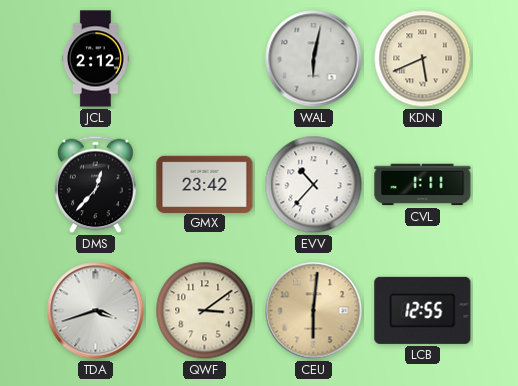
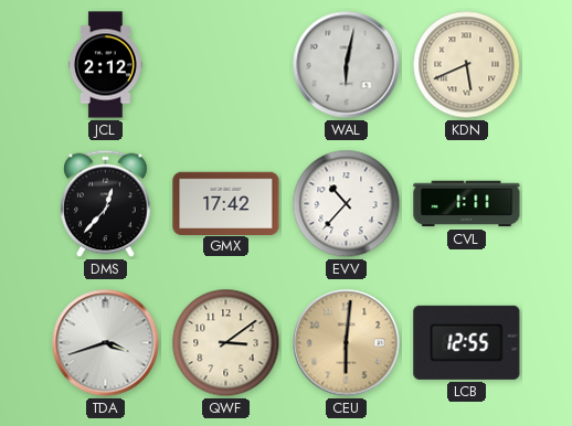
GMX: 23:42 -> 17:42 (226, 203)
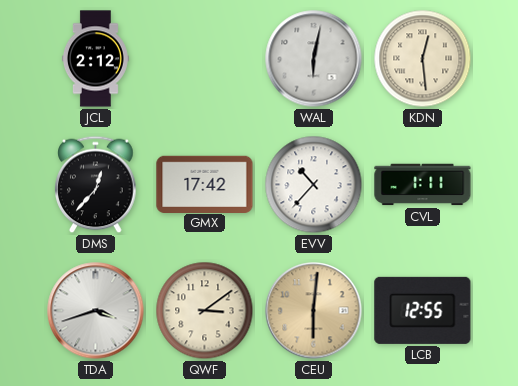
KDN: 5:41 -> 12:29 (423, 59)
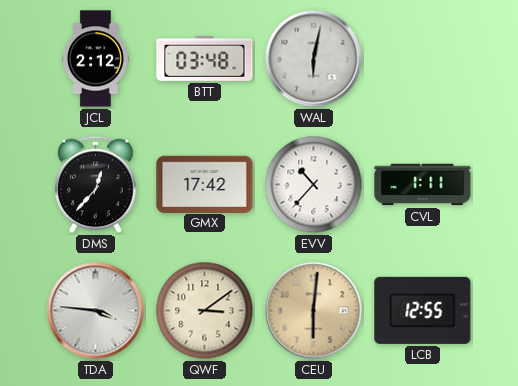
BTT: none -> 03:48 (205, 58)
KDN: 12:29 -> none (423, 59)
TDA: 3:42 -> 3:46 (96, 311)
